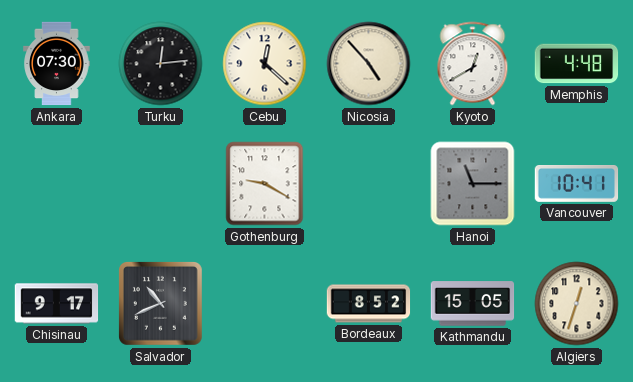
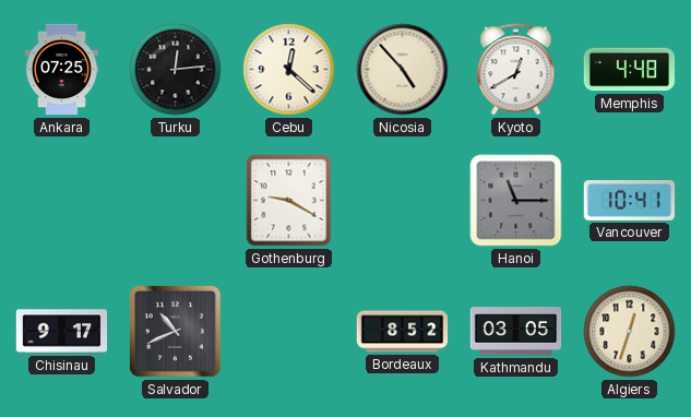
Ankara: 07:30 -> 07:25 (62, 70)
Kathmandu: 15:05 -> 03:05 (516, 332)
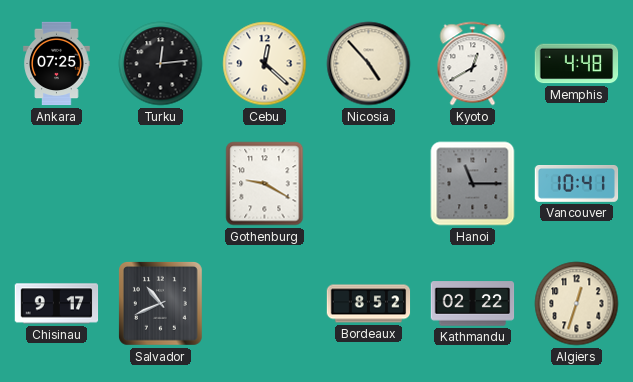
Kathmandu: 03:05 -> 02:22 (473, 304)
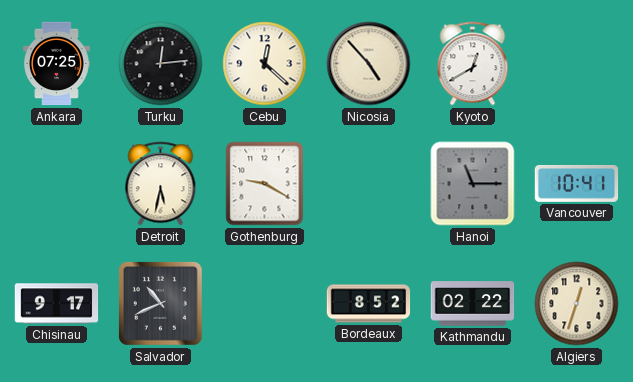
Memphis: 4:48 -> none (577, 64)
Detroit: none -> 5:32 (161, 184)
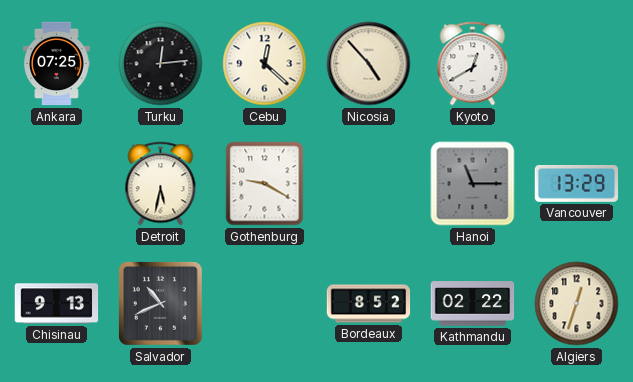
Vancouver: 10:41 -> 13:29 (577, 184)
Chisinau: 9:17 -> 9:13 (57, 304)
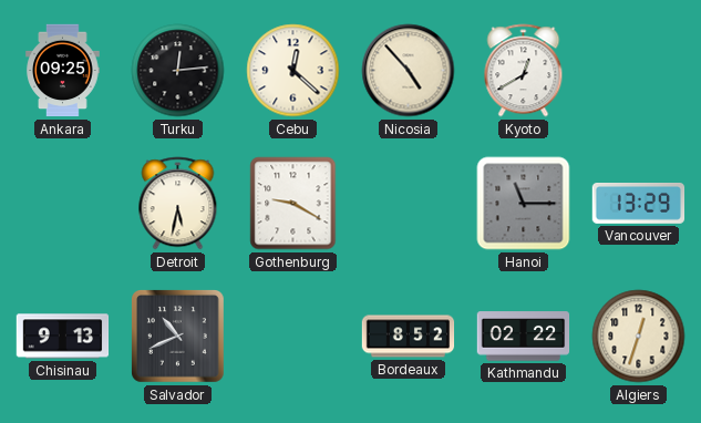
Ankara: 07:25 -> 09:25 (63, 71)
